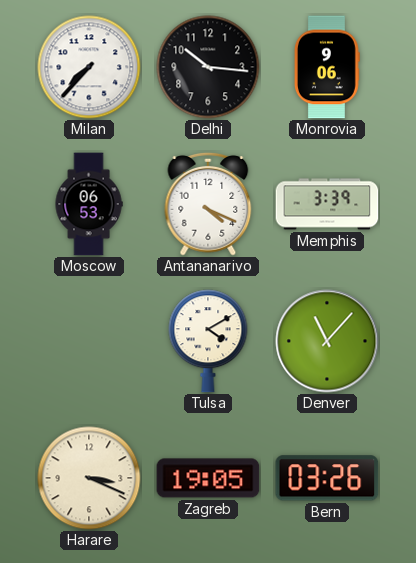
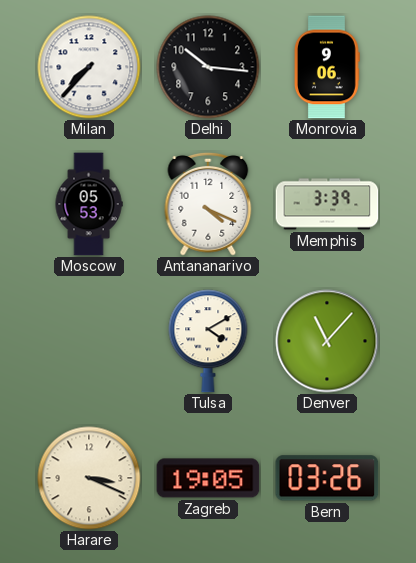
Moscow: 06:53 -> 05:53 (89, 204)
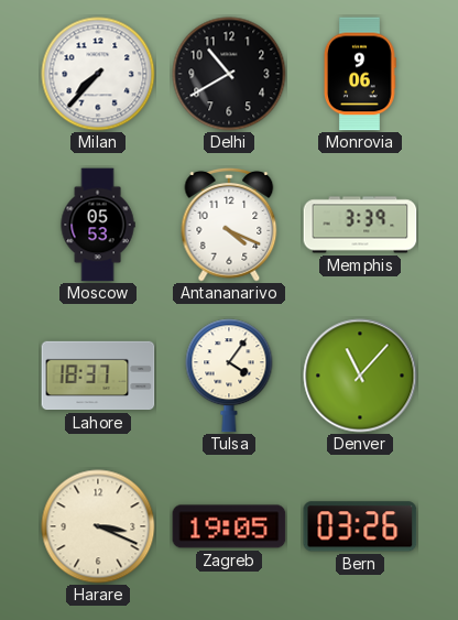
Delhi: 10:16 -> 10:40 (229, 74)
Lahore: none -> 18:37 (98, 376)
Tulsa: 4:10 -> 4:06 (229, 376)
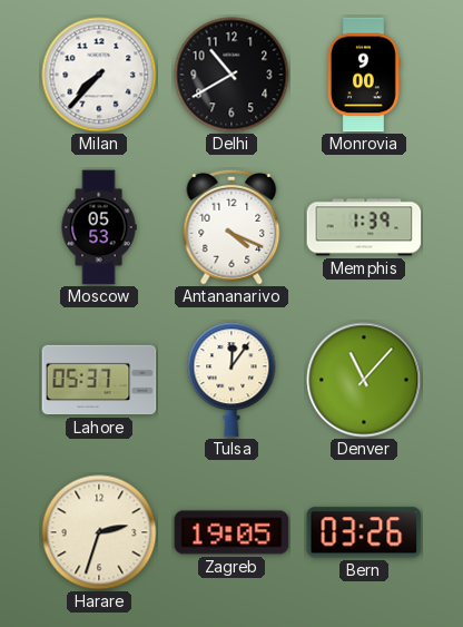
Monrovia: 9:06 -> 9:00 (365, 75)
Memphis: 3:39 -> 1:39 (364, 227)
Lahore: 18:37 -> 05:37 (99, 380)
Tulsa: 4:06 -> 12:06 (231, 380)
Harare: 3:19 -> 2:33 (99, 532)
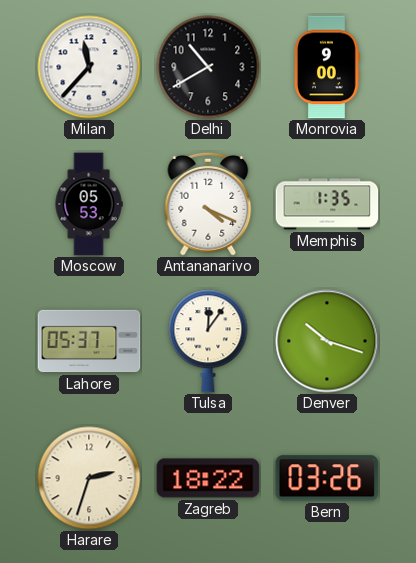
Milan: 7:37 -> 11:37 (89, 67)
Memphis: 1:39 -> 1:35 (327, 204)
Denver: 11:07 -> 10:18 (327, 341)
Zagreb: 19:05 -> 18:22 (208, 478)
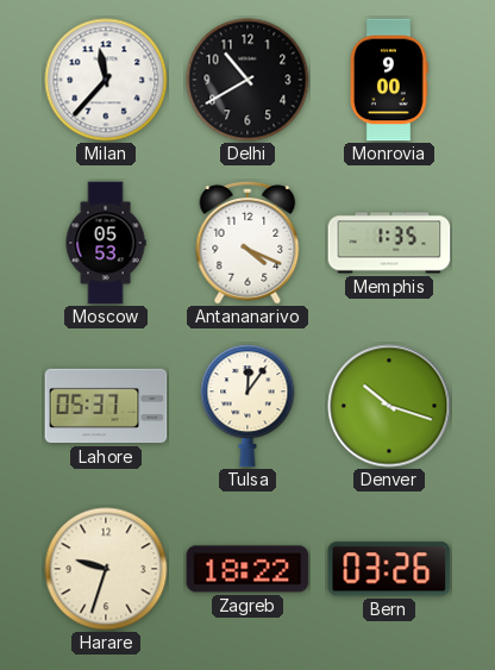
Harare: 2:33 -> 9:33 (106, 569)
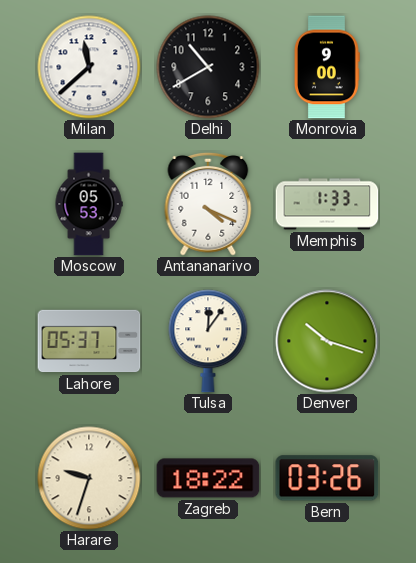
Milan: 11:37 -> 11:38 (89, 67)
Memphis: 1:35 -> 1:33 (327, 204)
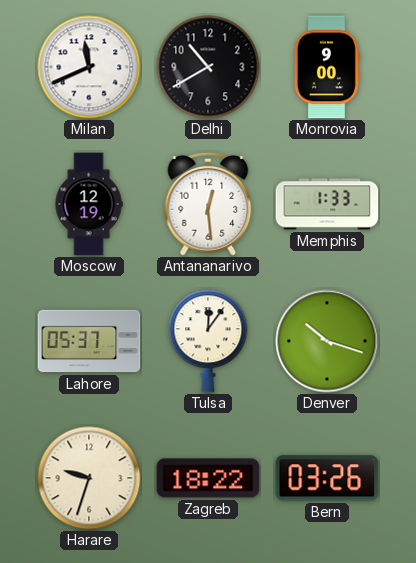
Milan: 11:38 -> 11:41 (89, 67)
Moscow: 05:53 -> 12:19 (89, 204)
Antananarivo: 4:19 -> 12:29 (208, 204)
